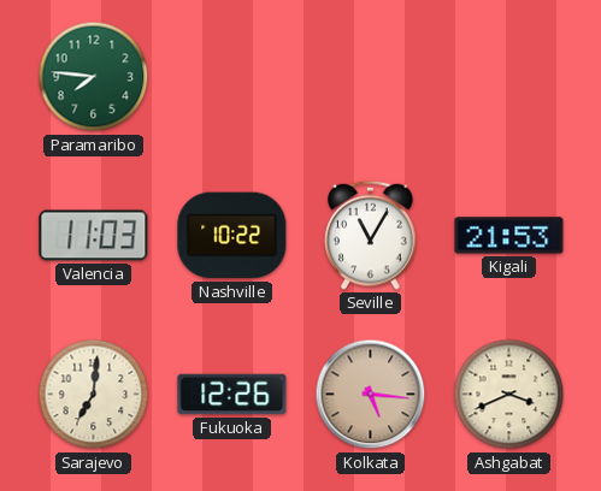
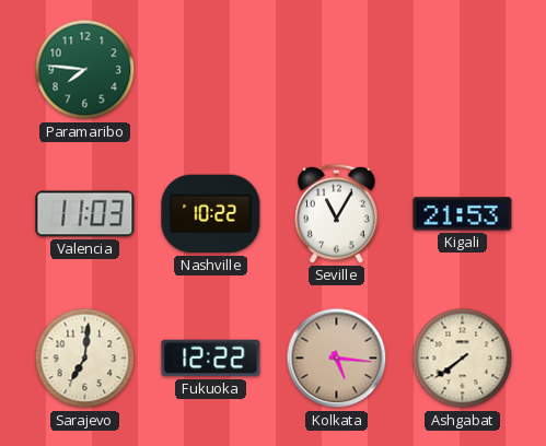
Fukuoka: 12:26 -> 12:22 (211, 359)
Ashgabat: 3:41 -> 7:39 (463, 359)
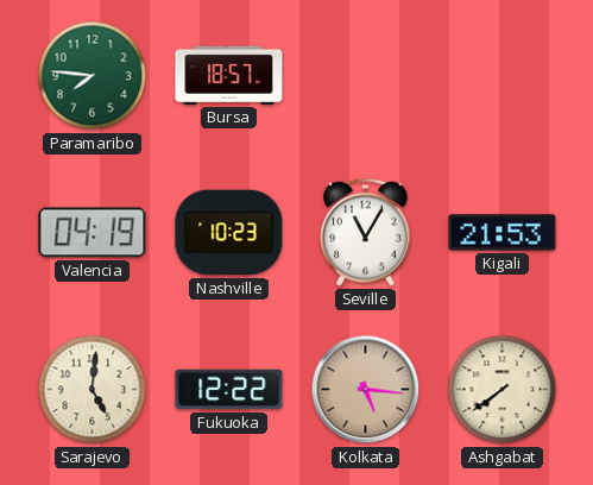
Bursa: none -> 18:57 (229, 75)
Valencia: 11:03 -> 04:19 (93, 233)
Nashville: 10:22 -> 10:23 (229, 233)
Sarajevo: 7:01 -> 5:01 (93, 390)
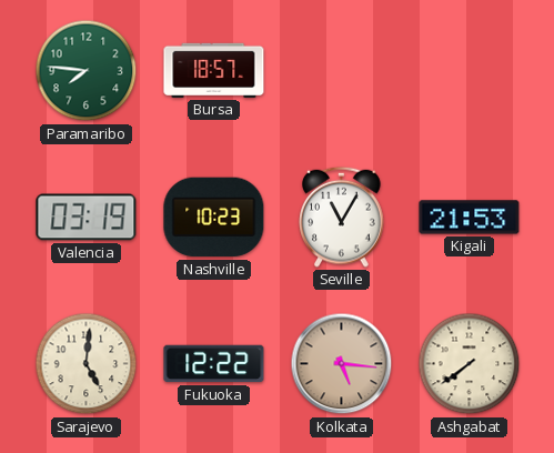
Valencia: 04:19 -> 03:19 (87, 218)
